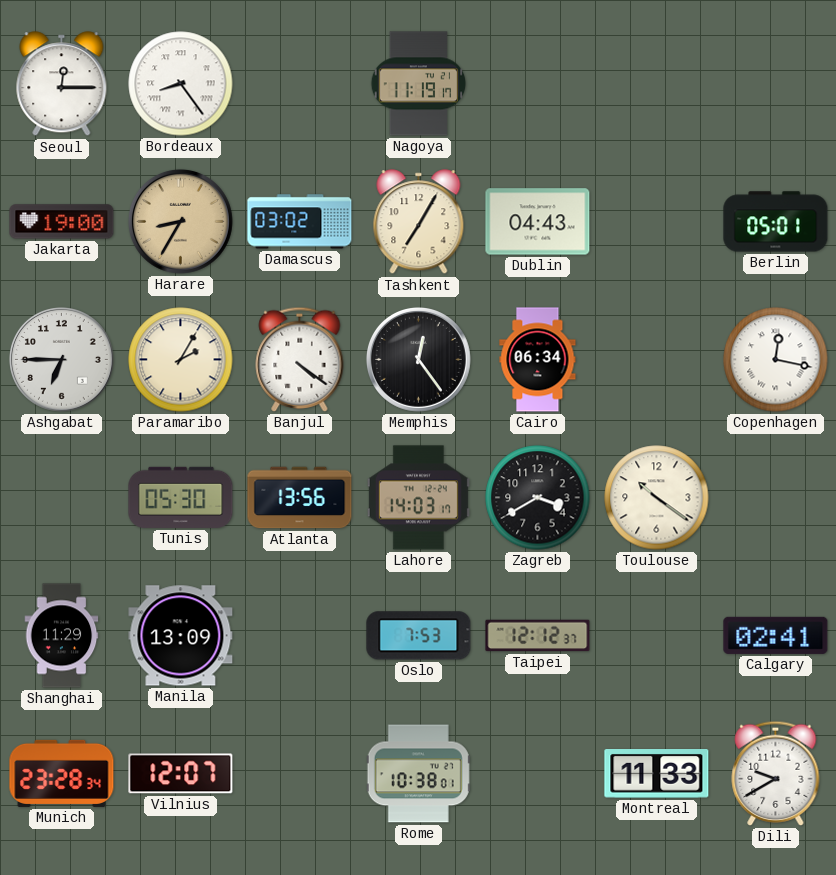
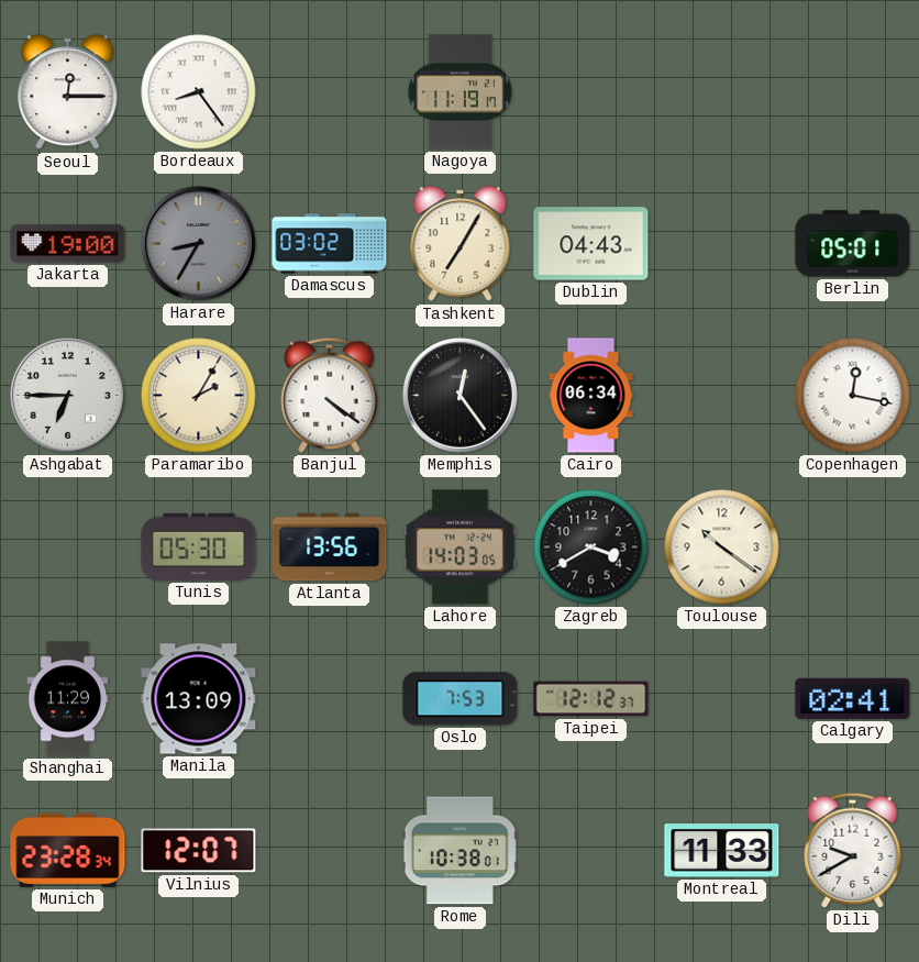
Harare dial: champagne -> grey (198, 243)
Lahore: 14:03:17 -> 14:03:05 (459, 548)
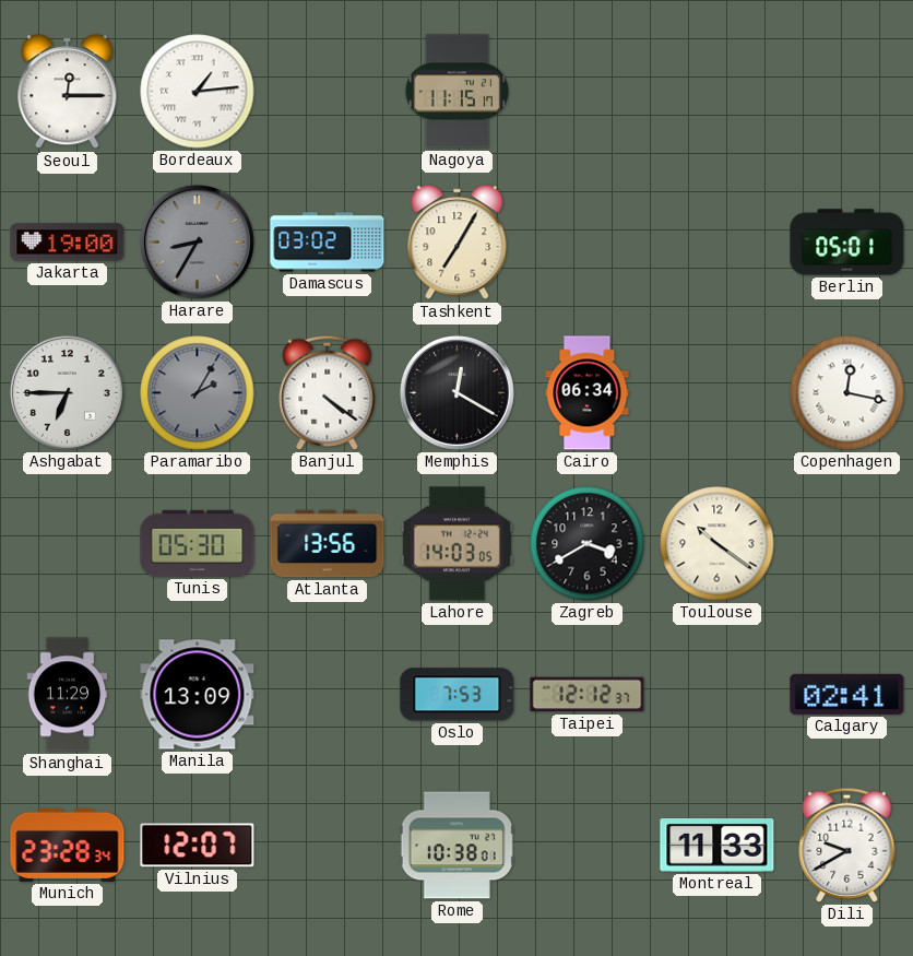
Bordeaux: 8:24 -> 1:14 (198, 92)
Nagoya: 11:19 -> 11:15 (458, 92)
Dublin: 04:43 -> none (591, 244)
Paramaribo dial: cream -> grey (198, 393)
Memphis: 12:24 -> 12:20 (456, 392)
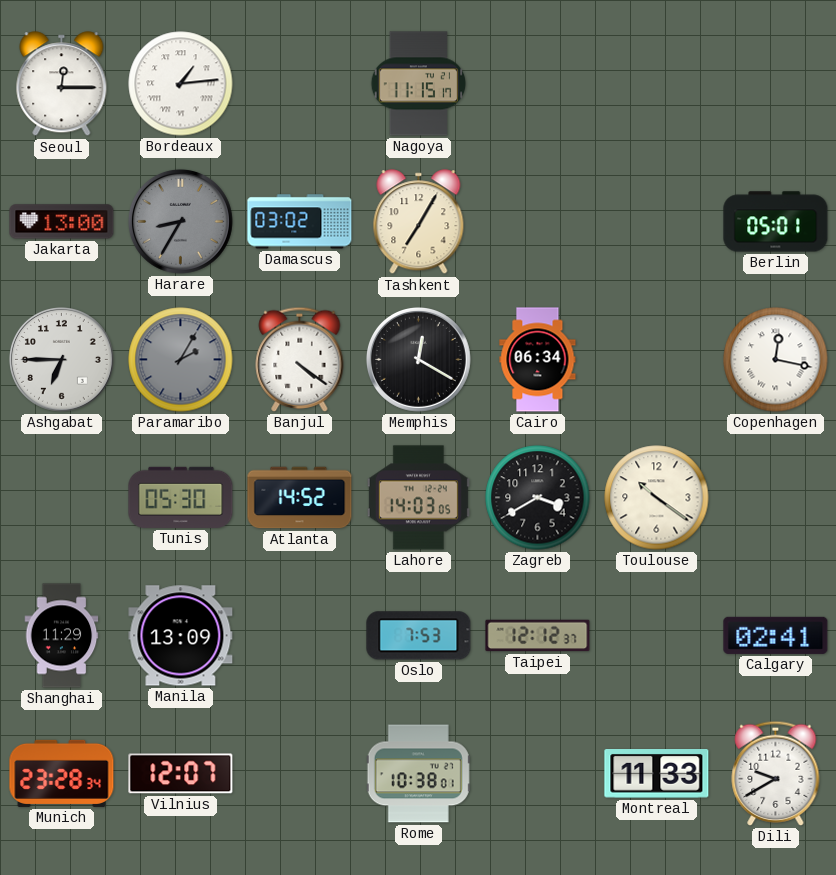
Jakarta: 19:00 -> 13:00 (62, 222)
Atlanta: 13:56 -> 14:52 (300, 498)
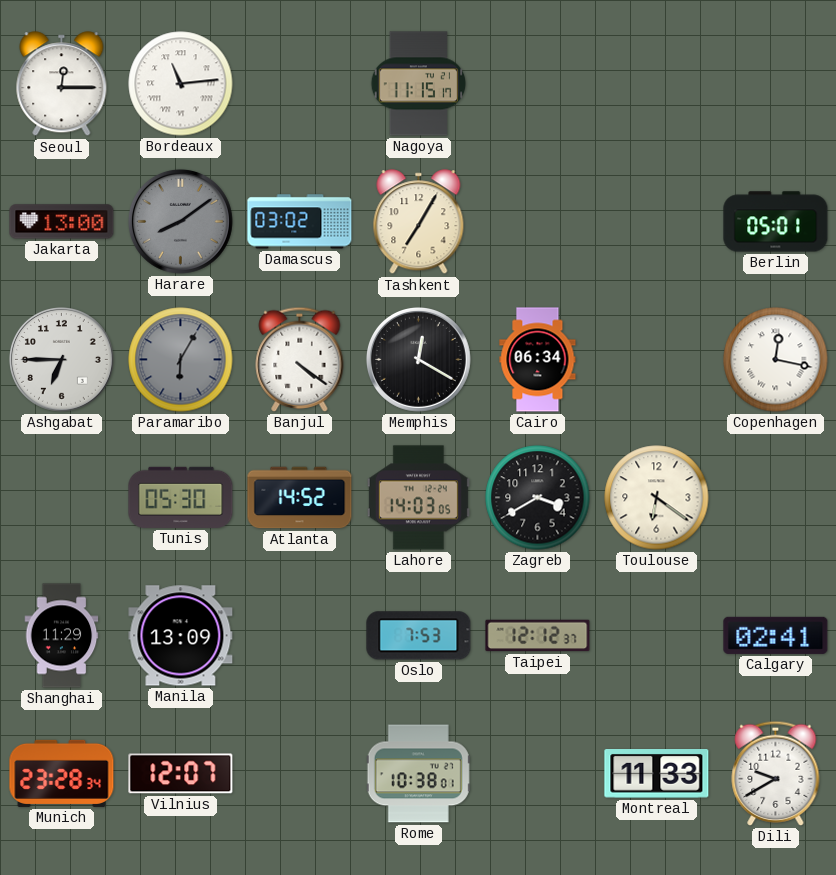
Bordeaux: 1:14 -> 11:14 (181, 84)
Harare: 8:35 -> 8:09 (180, 221)
Paramaribo: 2:05 -> 6:05 (181, 360)
Toulouse: 10:21 -> 6:21 (657, 498)
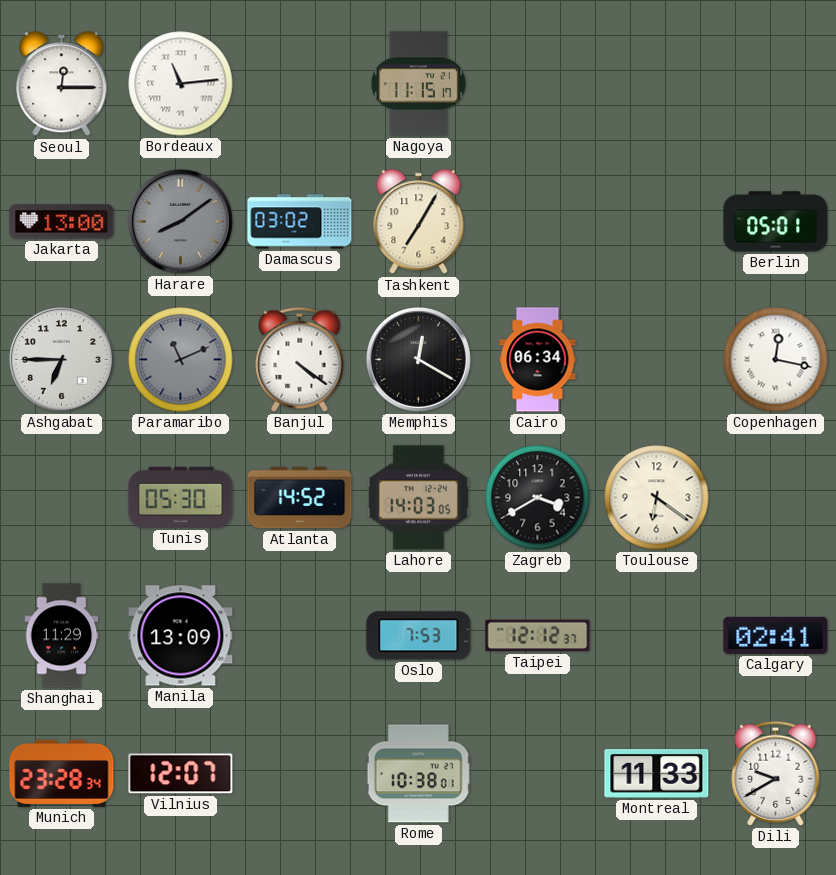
Paramaribo: 6:05 -> 11:11 (181, 360)
